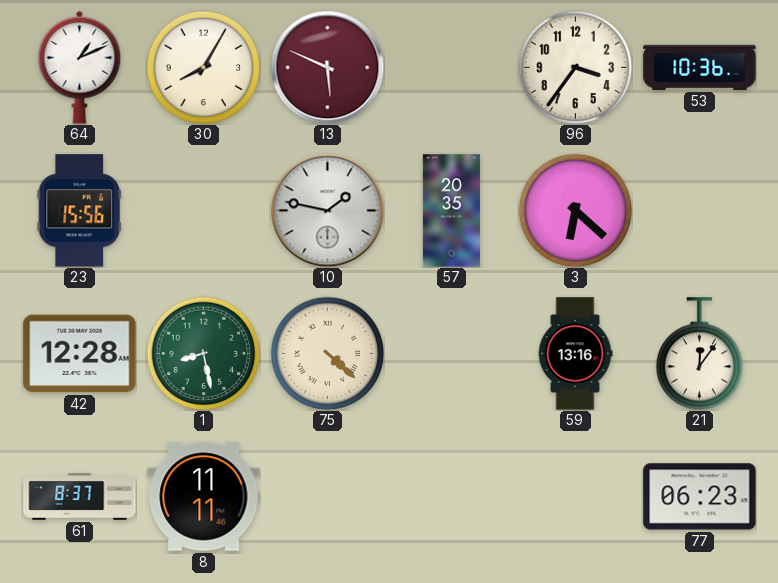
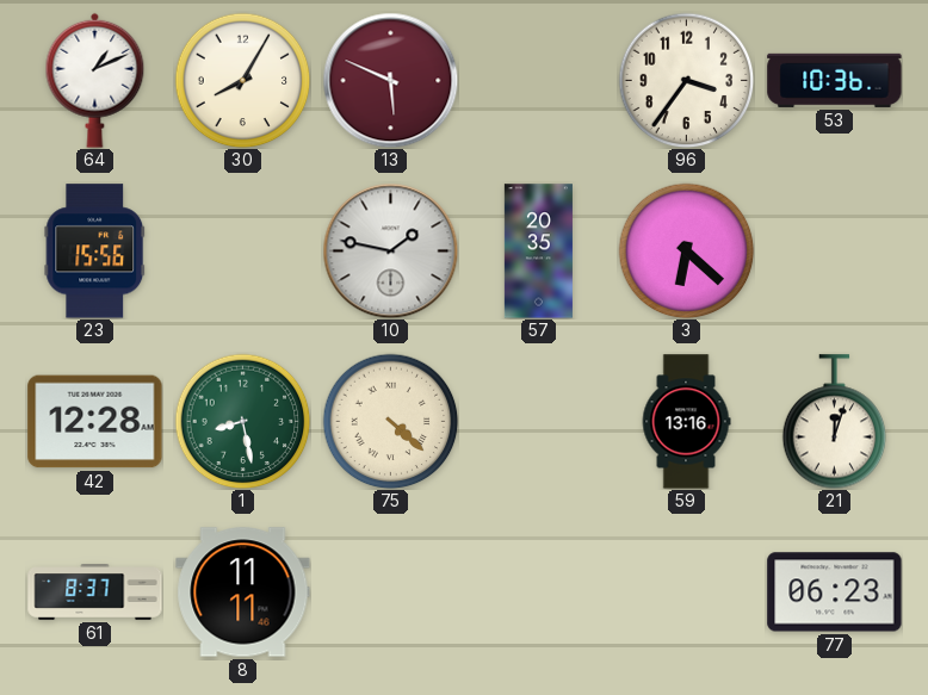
21: 12:06 -> 12:03 (835, 422)
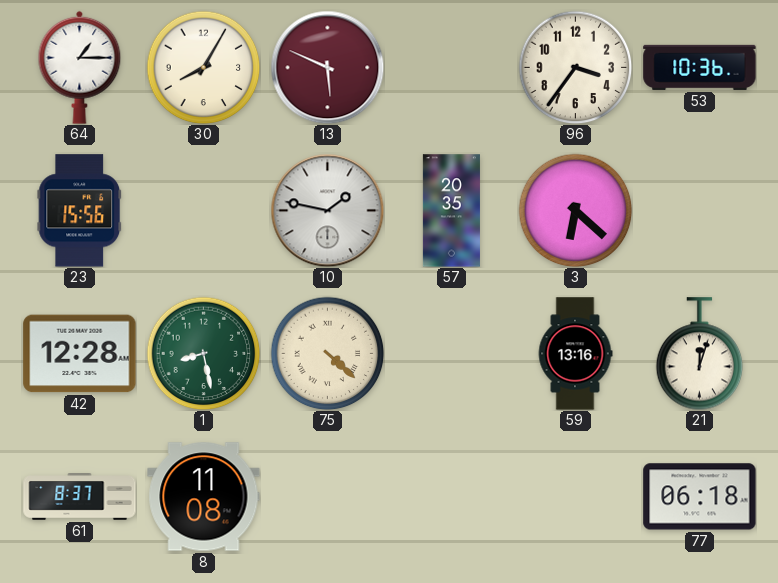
64: 1:11 -> 1:15 (80, 67)
8: 11:11 -> 11:08 (204, 497)
77: 06:23 -> 06:18 (700, 497)
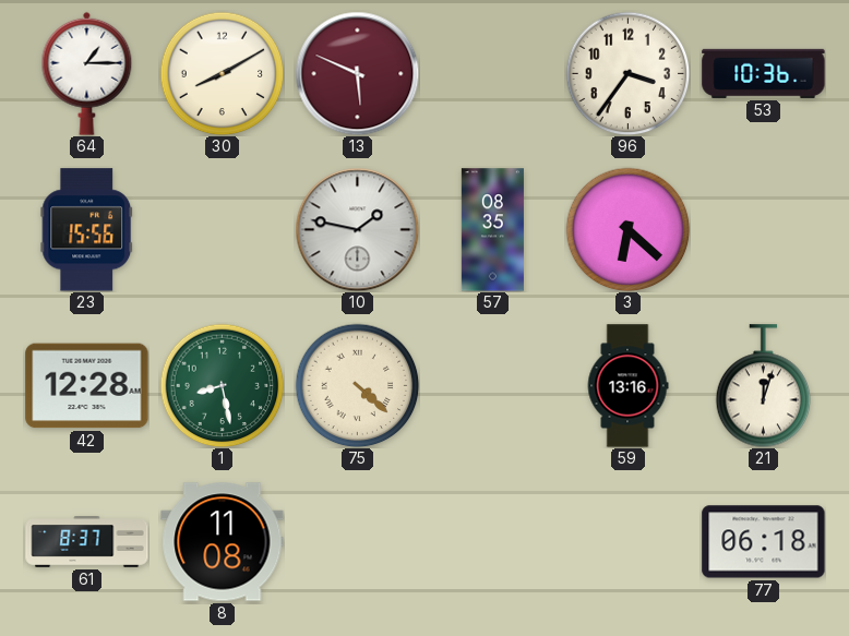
30: 8:05 -> 8:10 (222, 73)
57: 20:35 -> 08:35 (492, 230)
